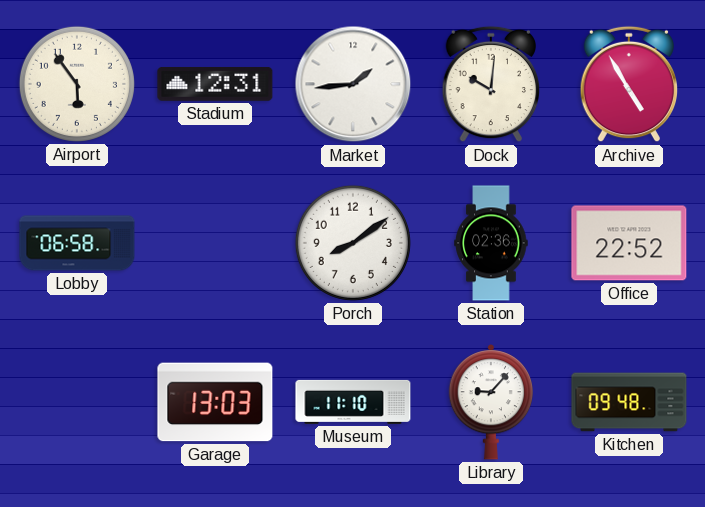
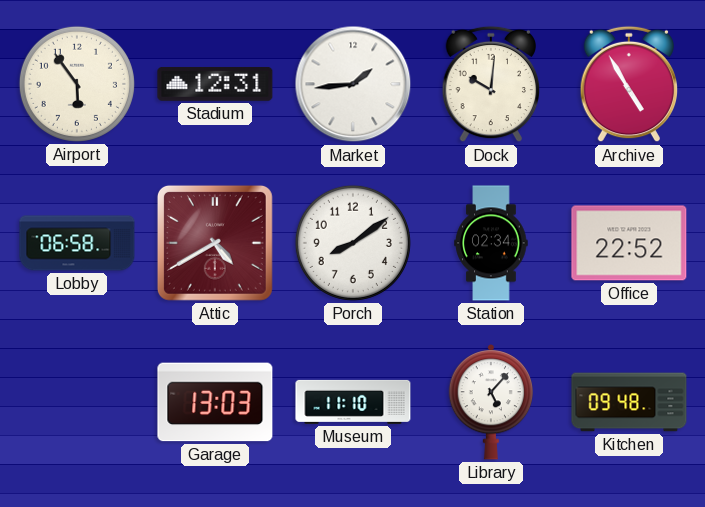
Attic: none -> 4:40 (215, 243)
Station: 02:36 -> 02:34 (491, 243)
Library: 9:07 -> 5:07 (490, 402)
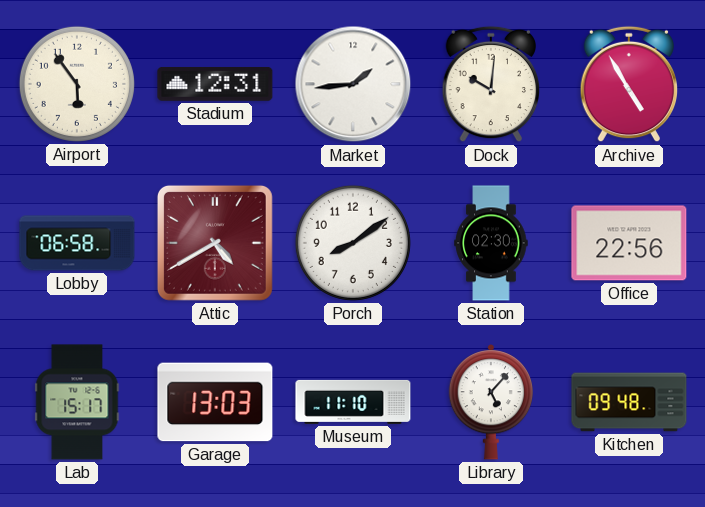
Station: 02:34 -> 02:30 (491, 243)
Office: 22:52 -> 22:56 (629, 243)
Lab: none -> 15:17 (77, 402)
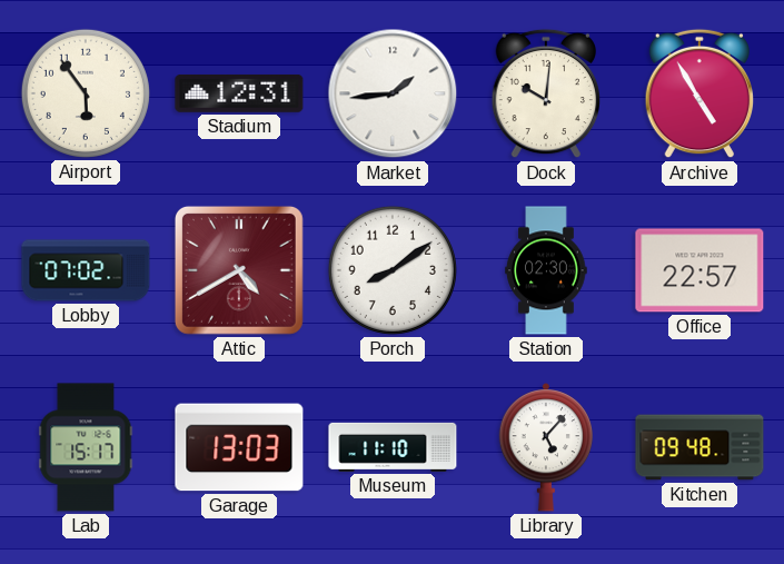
Lobby: 06:58 -> 07:02 (86, 270)
Office: 22:56 -> 22:57 (699, 270)
